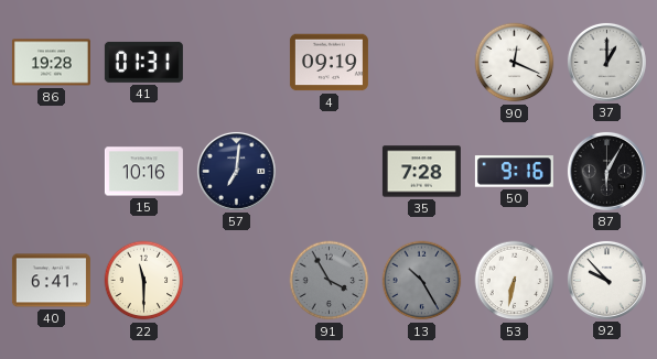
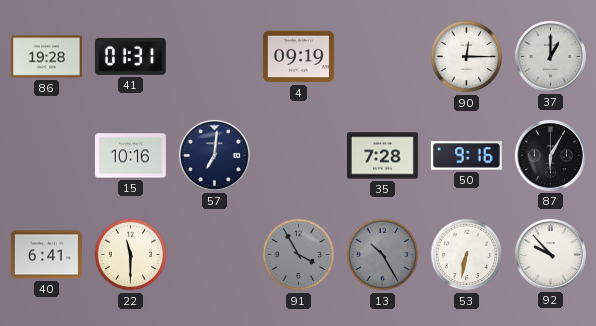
90: 12:19 -> 12:15 (467, 57)
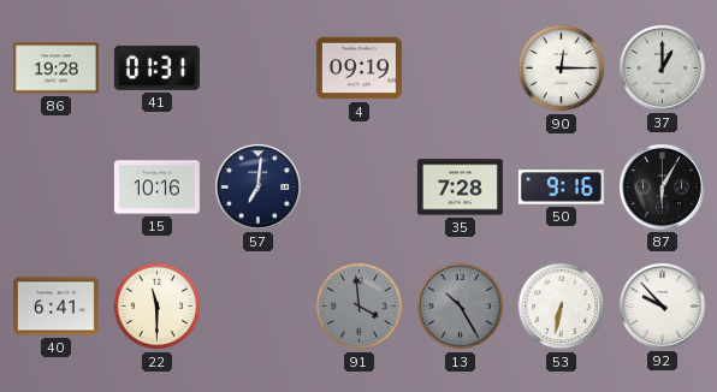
91: 3:55 -> 3:59 (360, 307)
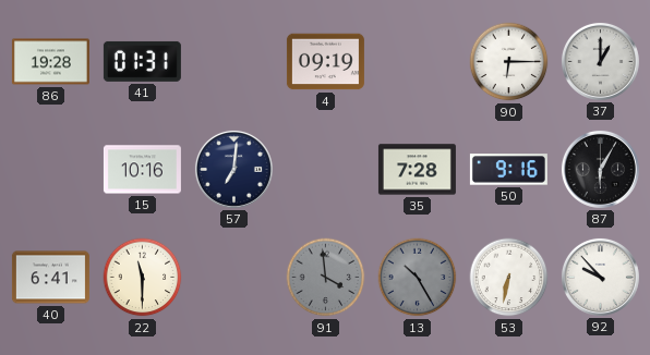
90: 12:15 -> 6:15 (509, 62)
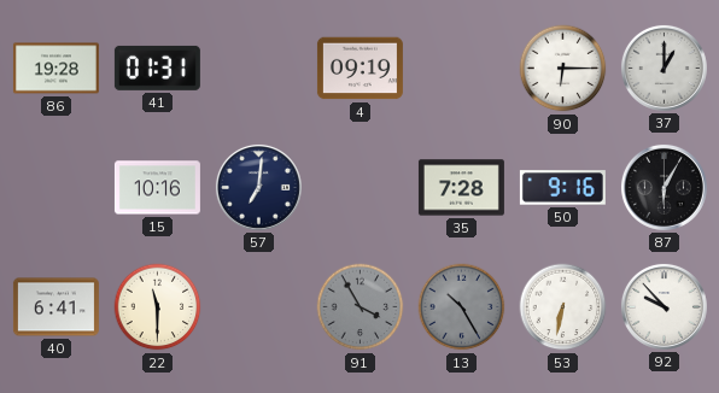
91: 3:59 -> 3:55 (361, 307)
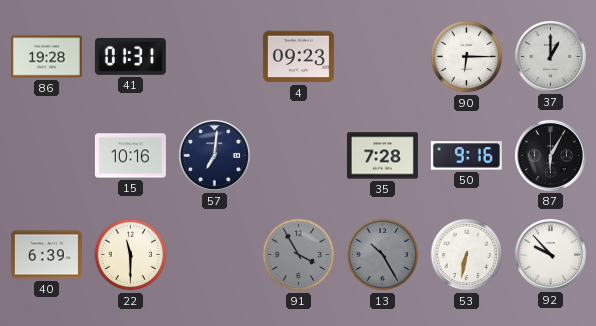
4: 09:19 -> 09:23 (298, 57)
40: 6:41 -> 6:39 (46, 255)
